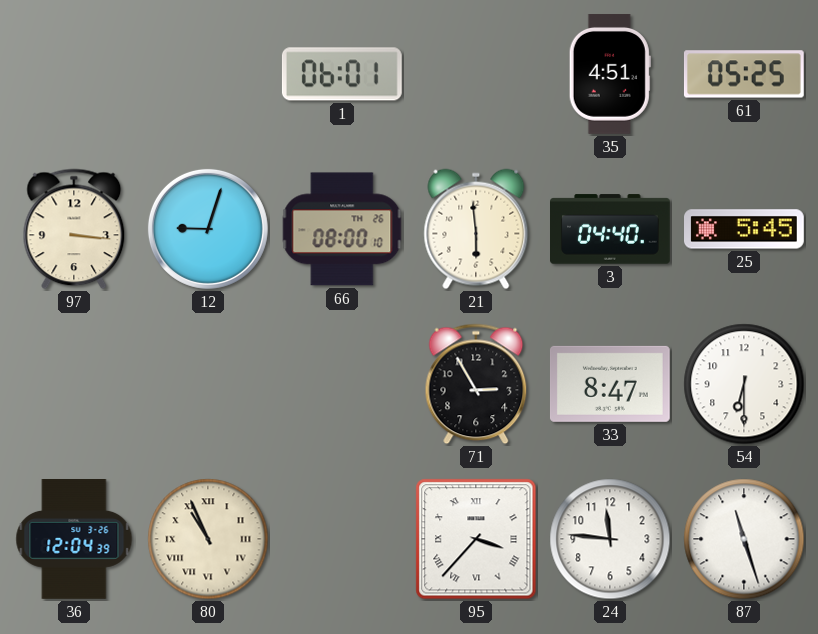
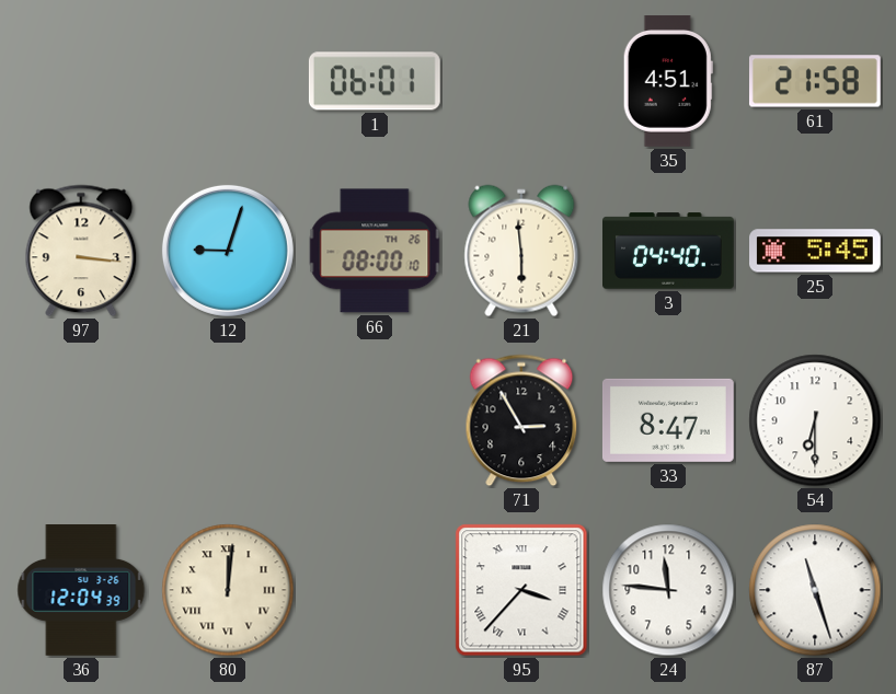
61: 05:25 -> 21:58 (815, 81)
80: 10:56 -> 12:01 (228, 590)
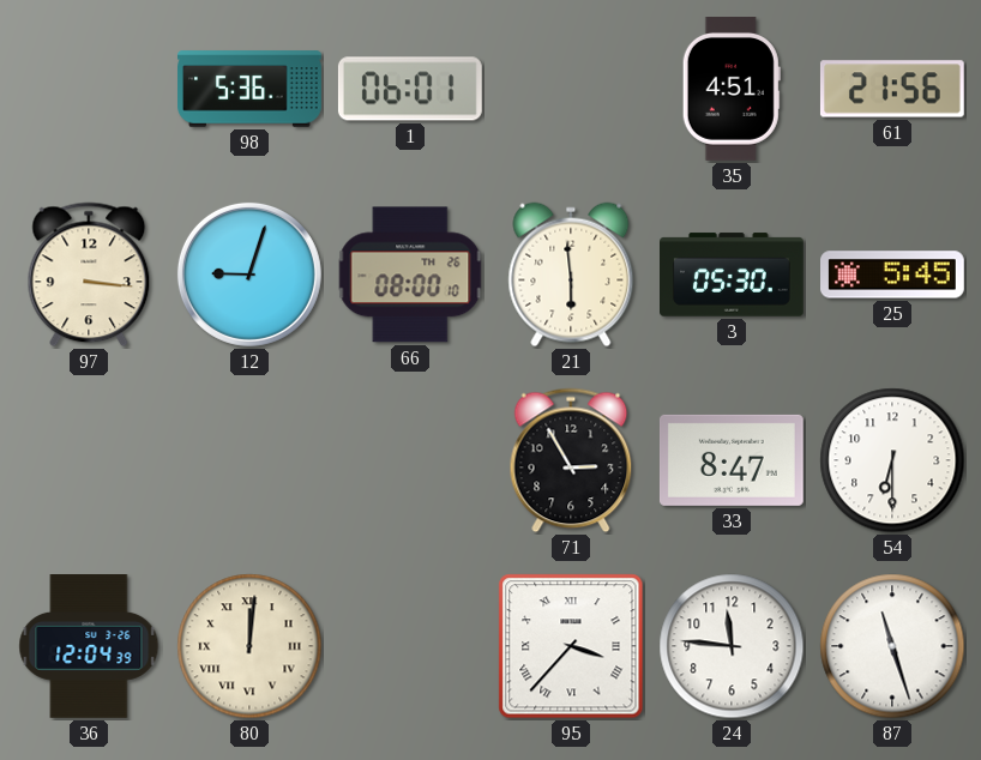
98: none -> 5:36 (251, 89)
61: 21:58 -> 21:56 (892, 89)
3: 04:40 -> 05:30 (733, 275)
